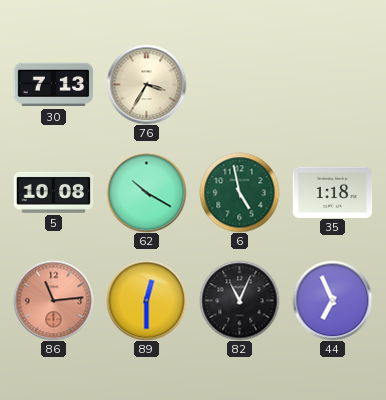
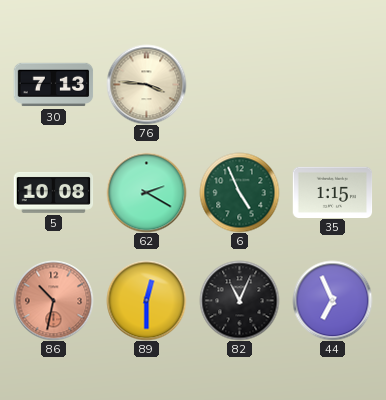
76: 3:35 -> 3:46 (146, 84)
62: 10:20 -> 2:20 (146, 192)
6: 4:58 -> 4:56 (239, 192)
35: 1:18 -> 1:15 (332, 192)
86: 11:14 -> 10:32 (53, 300)
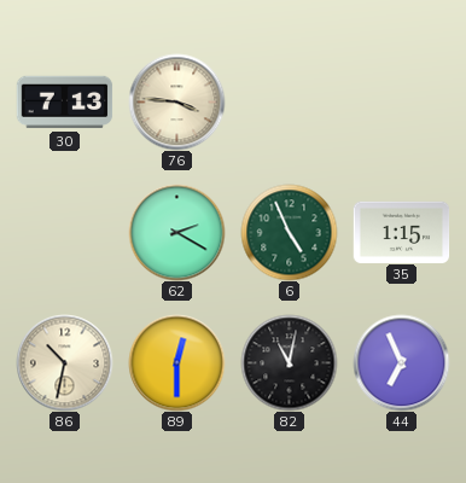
5: 10:08 -> none (53, 193)
86 dial: salmon -> cream (64, 362)
82: 11:04 -> 11:02 (289, 362)
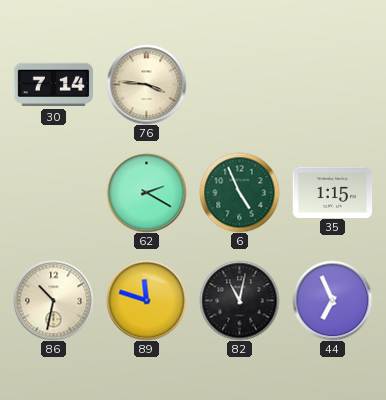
30: 7:13 -> 7:14 (53, 85)
89: 12:30 -> 11:48 (146, 300)
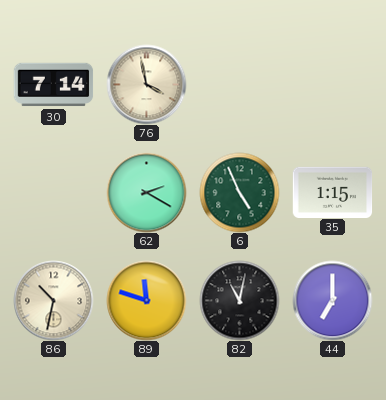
76: 3:46 -> 3:58 (146, 84)
44: 6:56 -> 7:00 (332, 300)
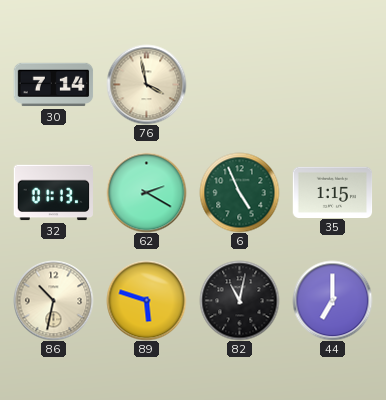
32: none -> 01:13 (53, 193)
89: 11:48 -> 5:48 (146, 300)
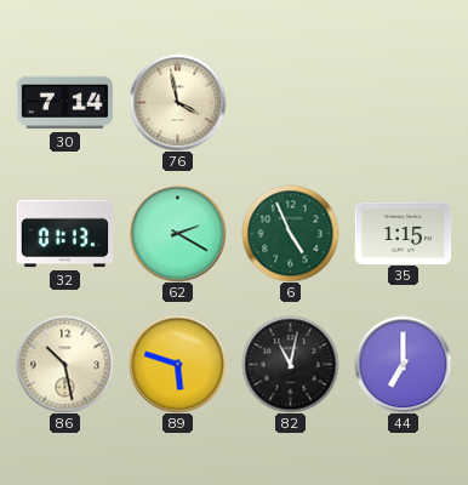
86: 10:32 -> 10:28 (64, 364)
